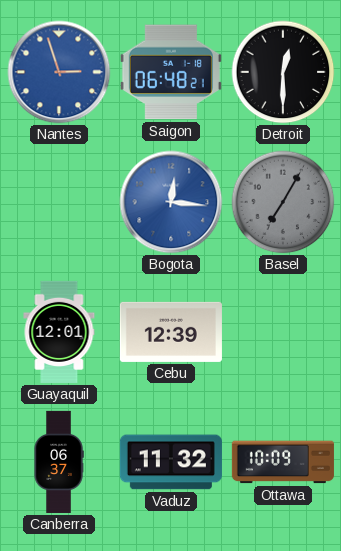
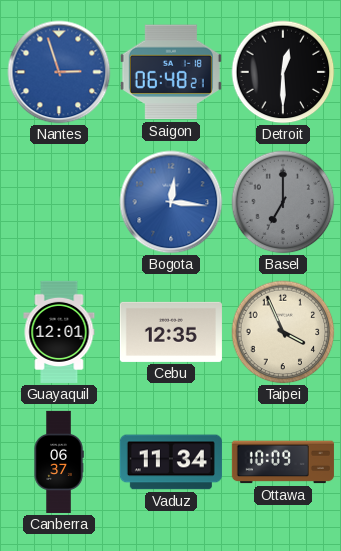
Basel: 7:05 -> 7:00 (283, 202)
Cebu: 12:39 -> 12:35 (171, 332)
Taipei: none -> 3:56 (283, 332)
Vaduz: 11:32 -> 11:34 (171, 462)
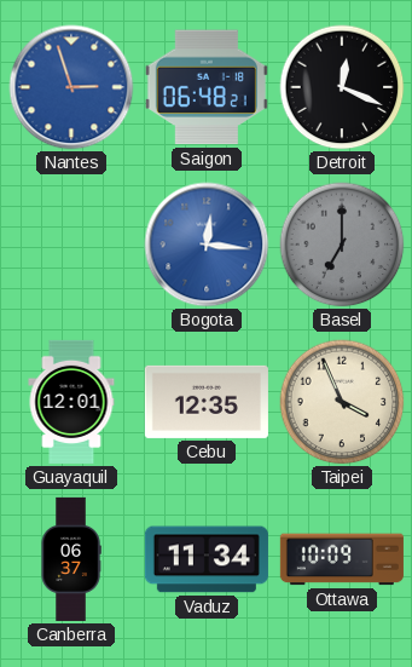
Detroit: 12:30 -> 12:19 (342, 87)
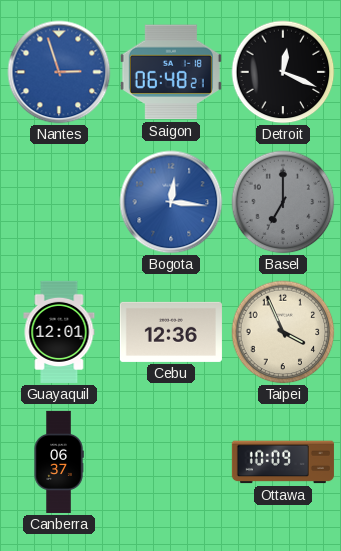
Cebu: 12:35 -> 12:36 (171, 332)
Vaduz: 11:34 -> none (207, 559)
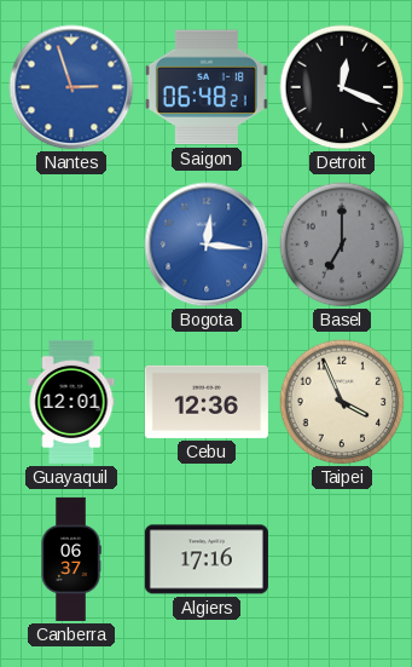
Algiers: none -> 17:16 (207, 559)
Ottawa: 10:09 -> none (283, 462)
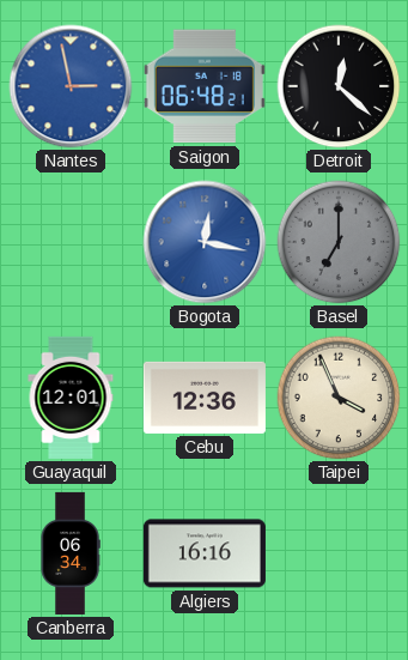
Nantes: 2:57 -> 2:58 (71, 86)
Detroit: 12:19 -> 12:22 (339, 86)
Bogota: 12:16 -> 12:17 (205, 242)
Canberra: 06:37 -> 06:34 (71, 553)
Algiers: 17:16 -> 16:16 (205, 553)
